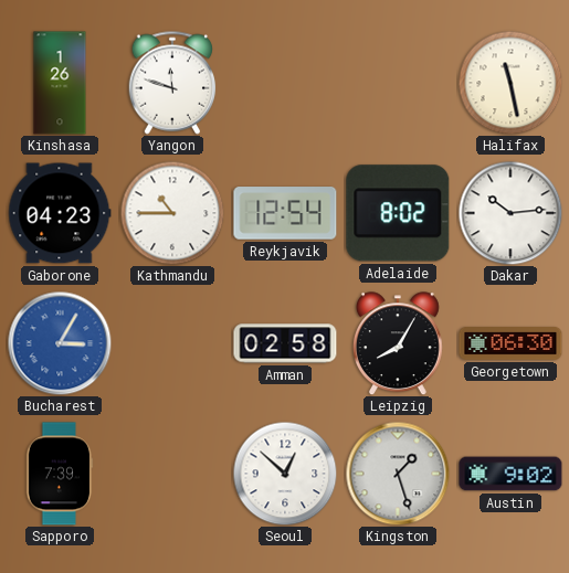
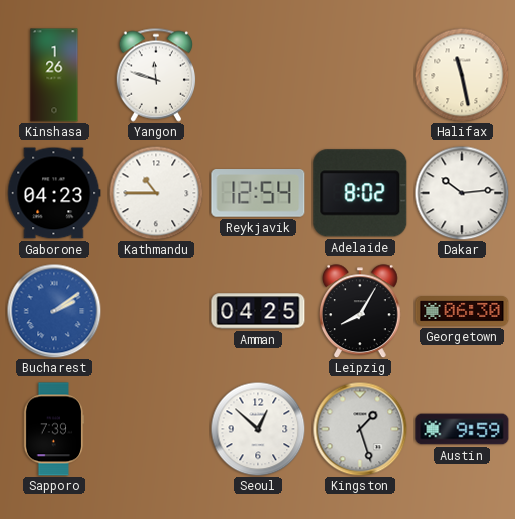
Bucharest: 3:05 -> 2:09 (54, 311)
Amman: 02:58 -> 04:25 (258, 311)
Austin: 9:02 -> 9:59 (462, 429)
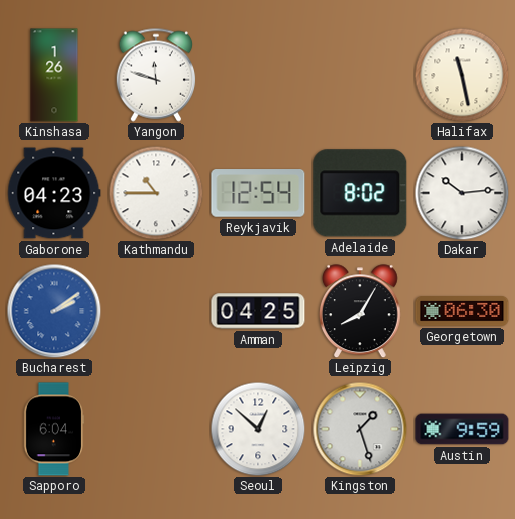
Sapporo: 7:39 -> 6:04 (54, 429)
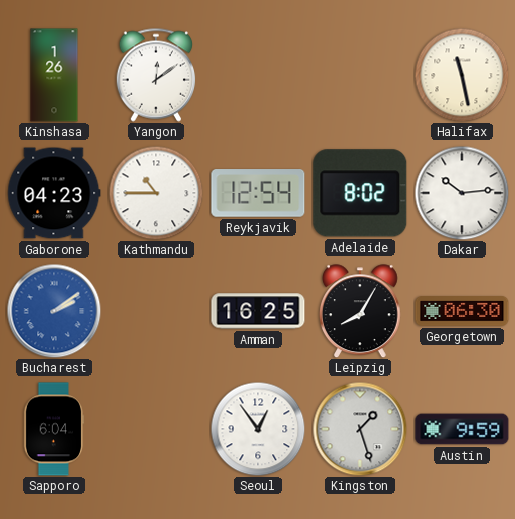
Yangon: 11:48 -> 12:09 (156, 75)
Amman: 04:25 -> 16:25 (258, 311)
Seoul: 12:52 -> 12:54 (258, 429)
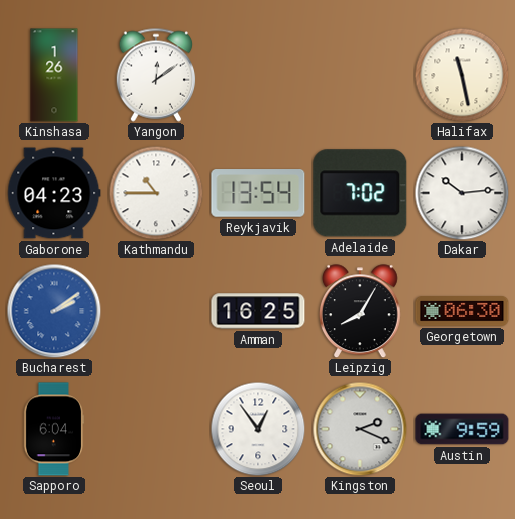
Reykjavik: 12:54 -> 13:54 (258, 193)
Adelaide: 8:02 -> 7:02 (360, 193)
Kingston: 1:27 -> 2:19 (360, 429)
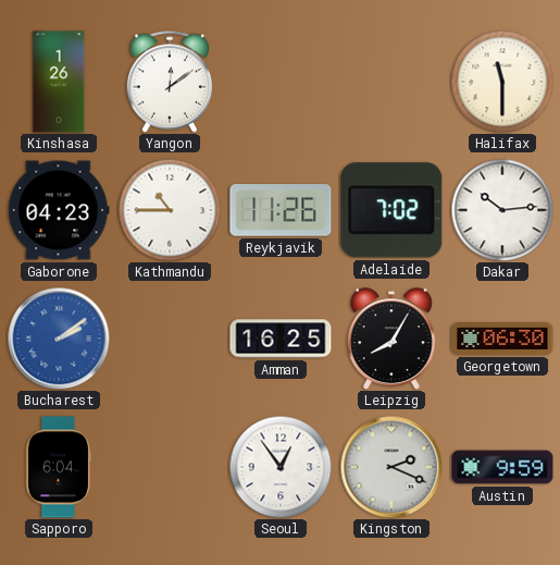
Halifax: 11:28 -> 11:30 (502, 82)
Reykjavik: 13:54 -> 11:26 (281, 210)
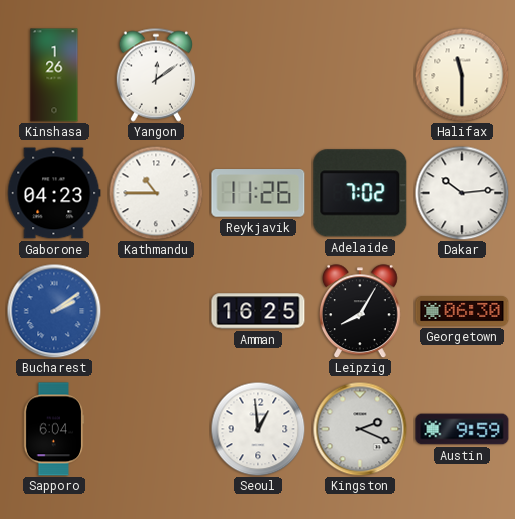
Seoul: 12:54 -> 12:59 (258, 429)
